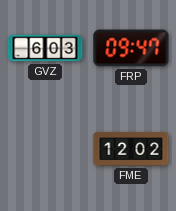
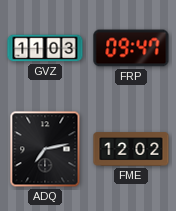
GVZ: 6:03 -> 11:03 (45, 48)
ADQ: none -> 7:13 (45, 149)
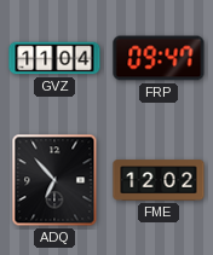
GVZ: 11:03 -> 11:04 (54, 58)
ADQ: 7:13 -> 6:53 (54, 180)
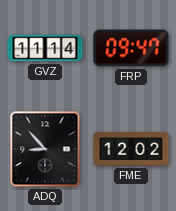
GVZ: 11:04 -> 11:14 (45, 48)
ADQ: 6:53 -> 8:53 (45, 149)
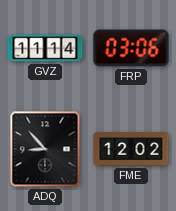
FRP: 09:47 -> 03:06 (131, 48)
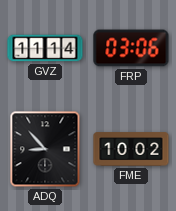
FME: 12:02 -> 10:02 (131, 149)
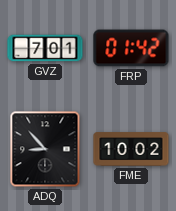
GVZ: 11:14 -> 7:01 (45, 48)
FRP: 03:06 -> 01:42 (131, 48)
